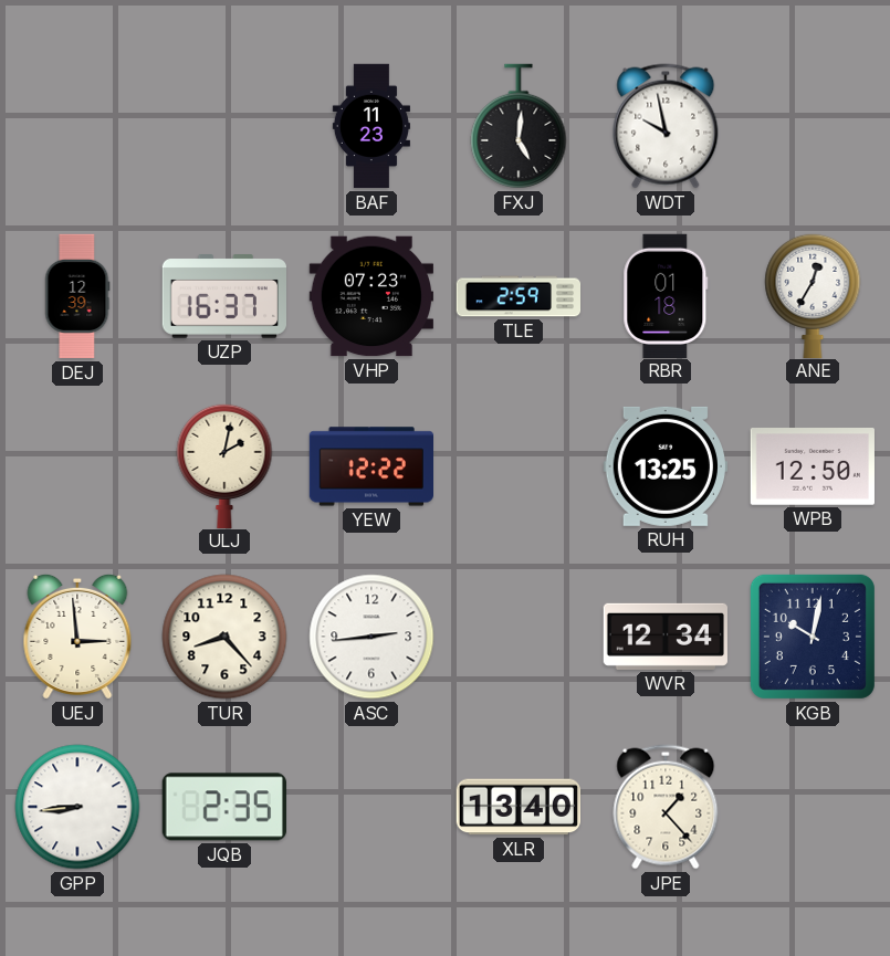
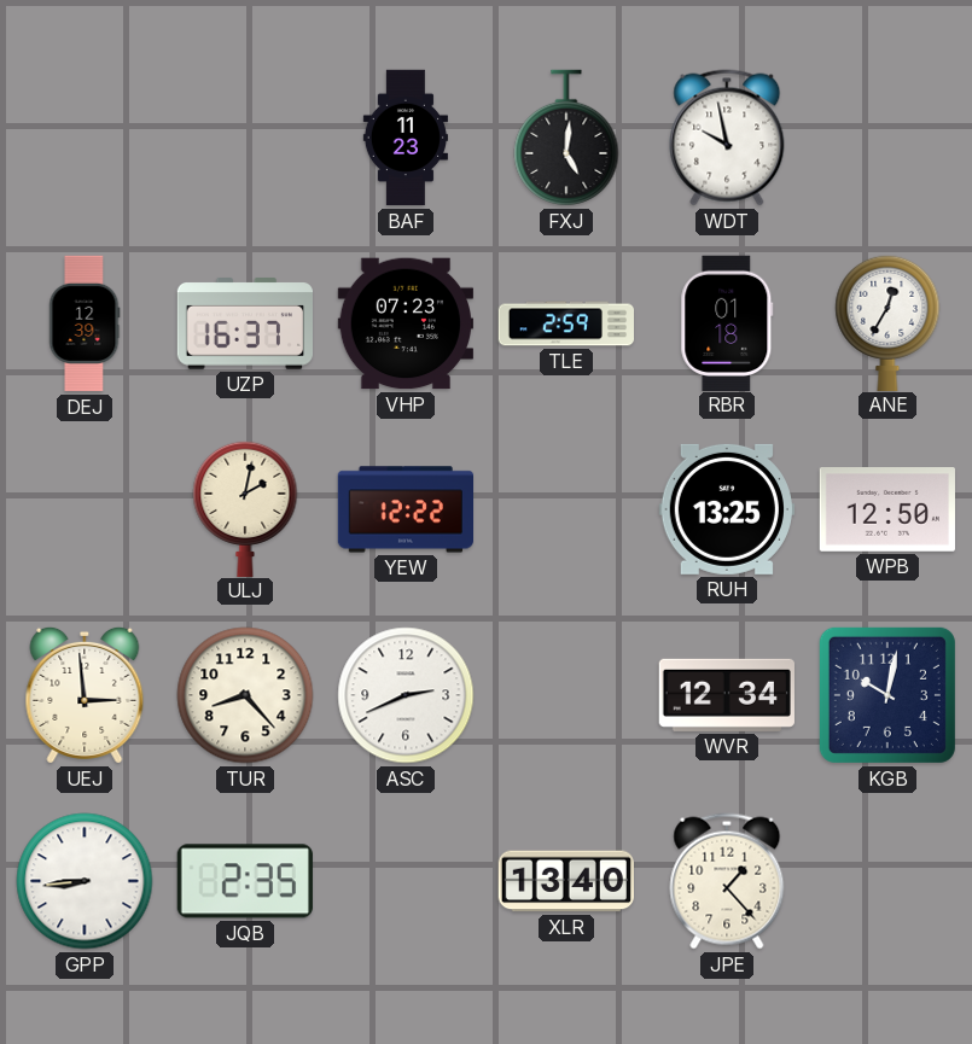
ASC: 2:44 -> 2:41 (406, 695)
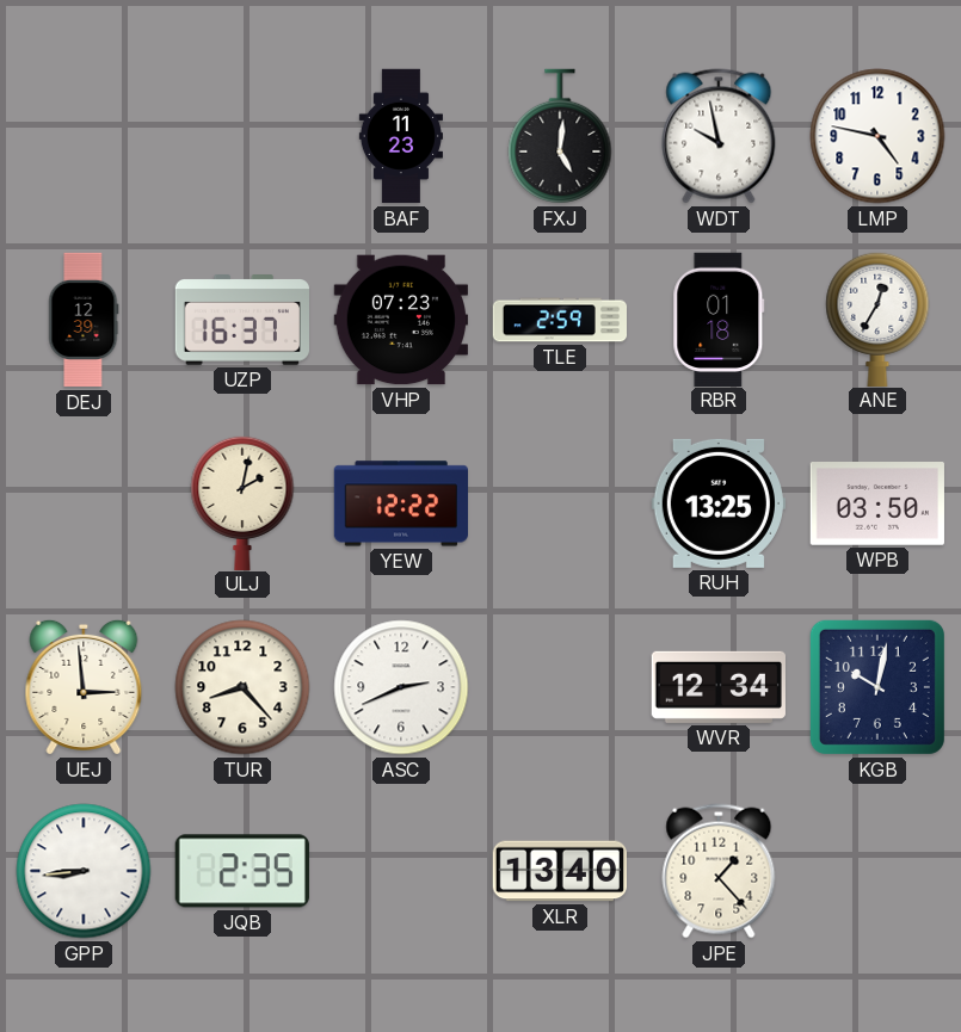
LMP: none -> 4:47 (877, 136)
WPB: 12:50 -> 03:50 (877, 505)
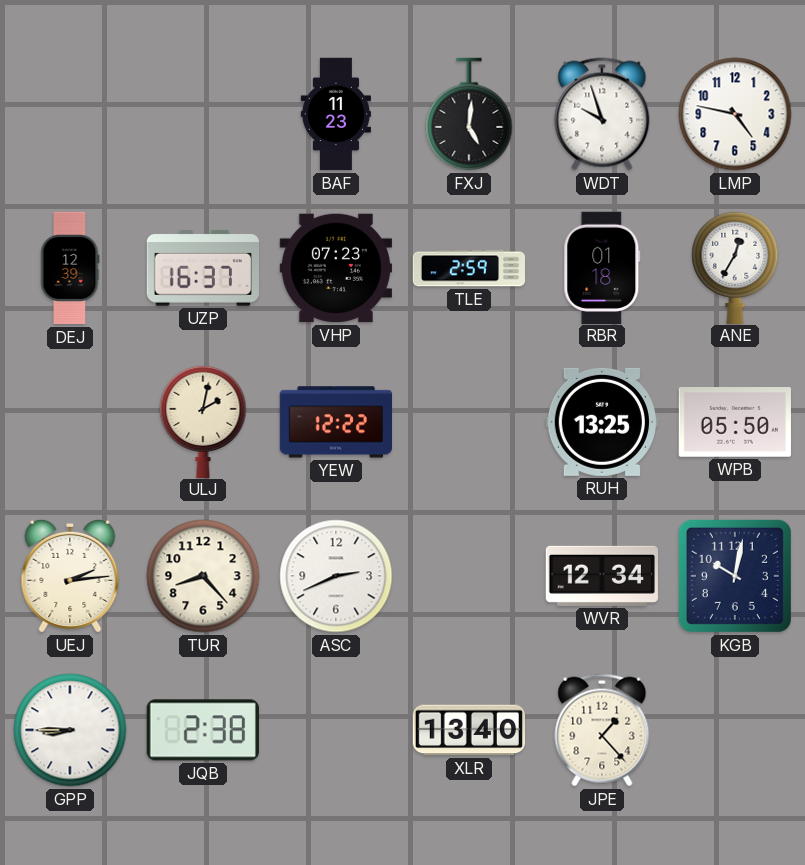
WDT: 9:58 -> 9:57 (602, 114)
WPB: 03:50 -> 05:50 (735, 423)
UEJ: 2:59 -> 2:14 (70, 576)
GPP: 8:44 -> 8:45 (70, 730)
JQB: 2:35 -> 2:38 (203, 730)
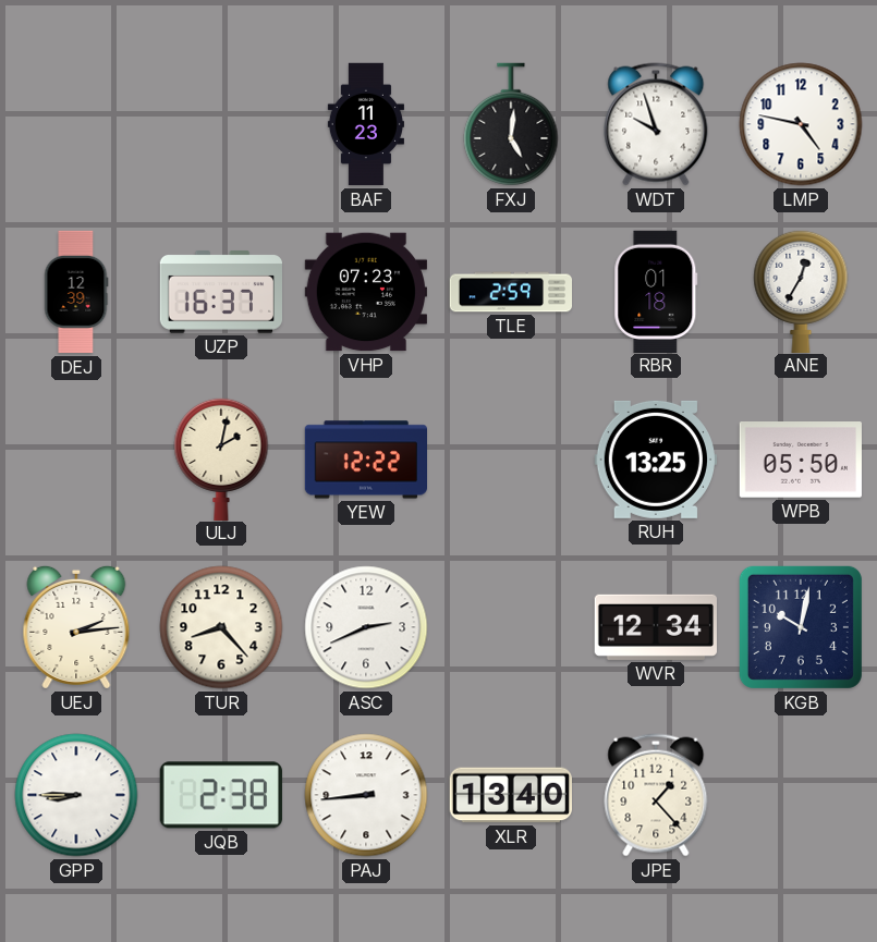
PAJ: none -> 8:44 (366, 795)
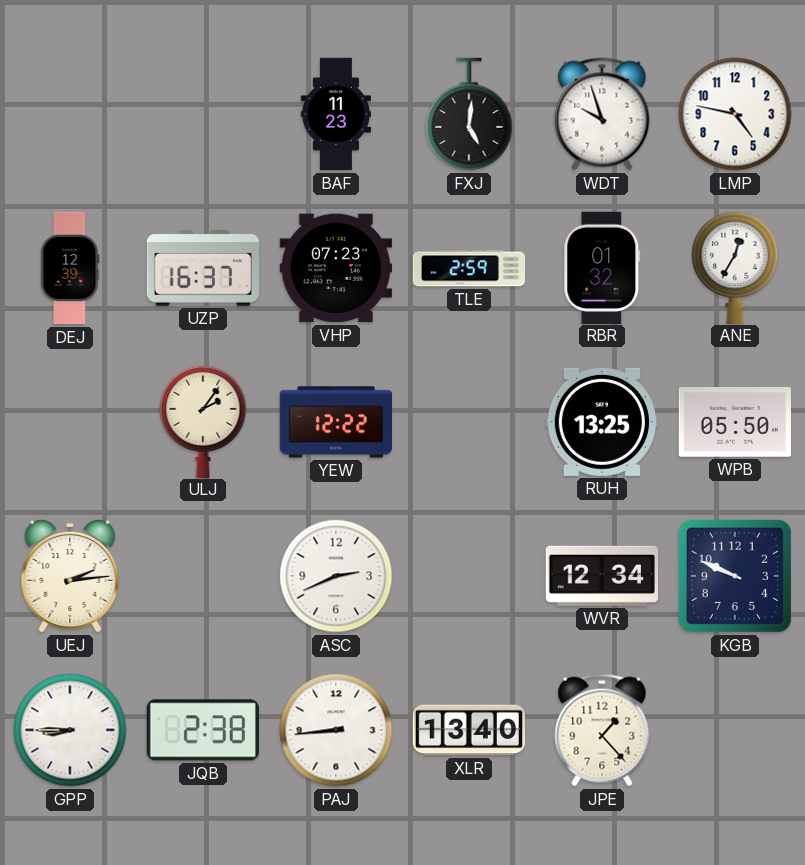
RBR: 01:18 -> 01:32 (602, 267)
ULJ: 2:02 -> 2:06 (203, 421)
TUR: 8:23 -> none (221, 627)
KGB: 10:02 -> 9:49 (735, 576)
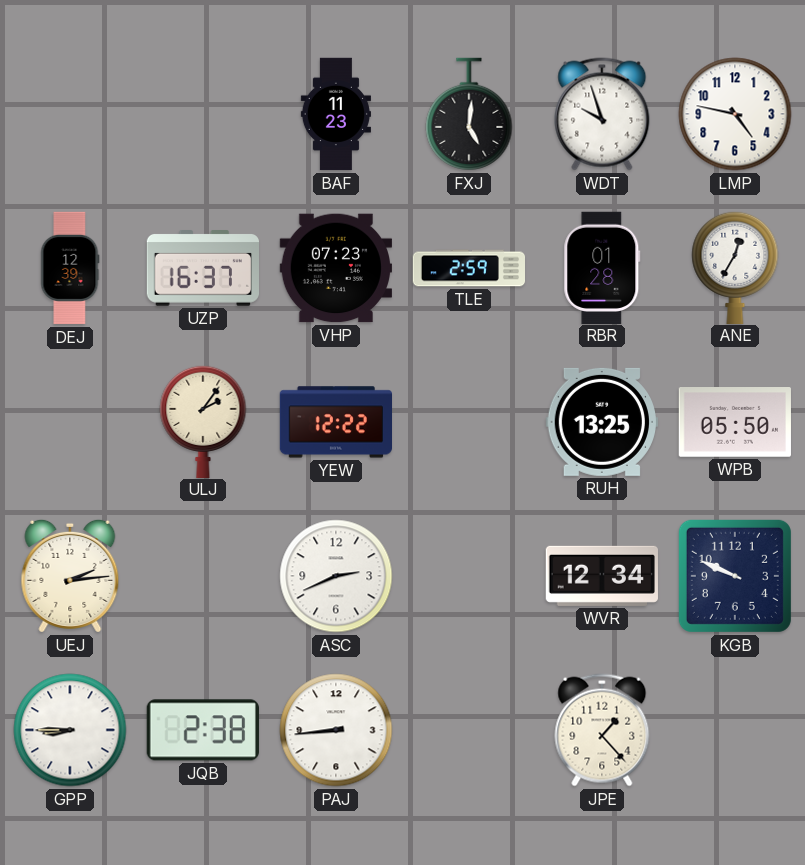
RBR: 01:32 -> 01:28 (602, 267)
XLR: 13:40 -> none (468, 730)
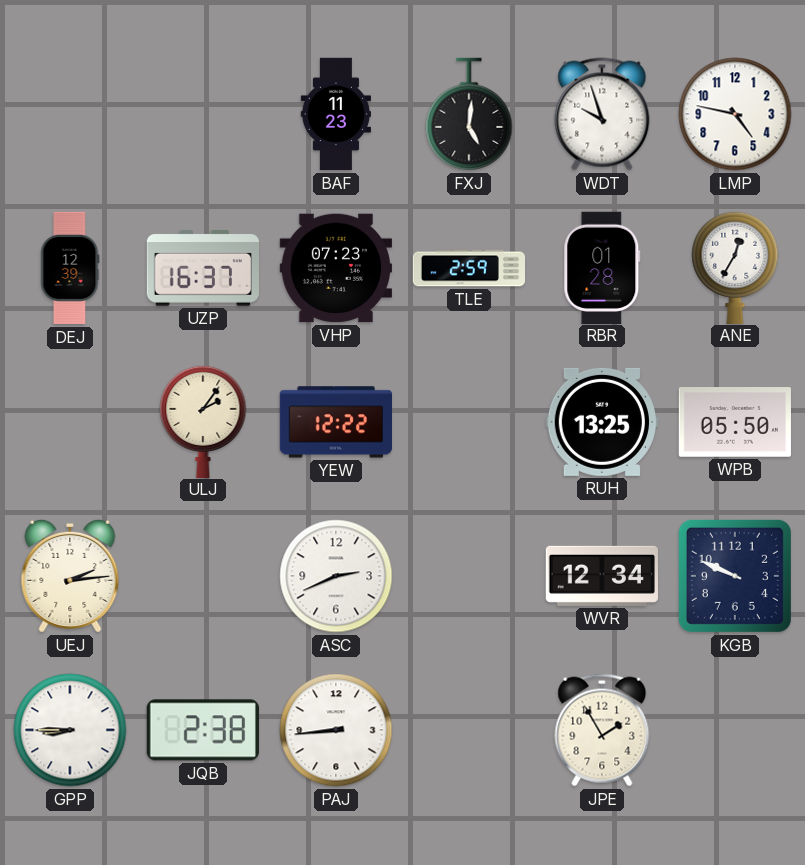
JPE: 1:23 -> 1:55 (602, 730)
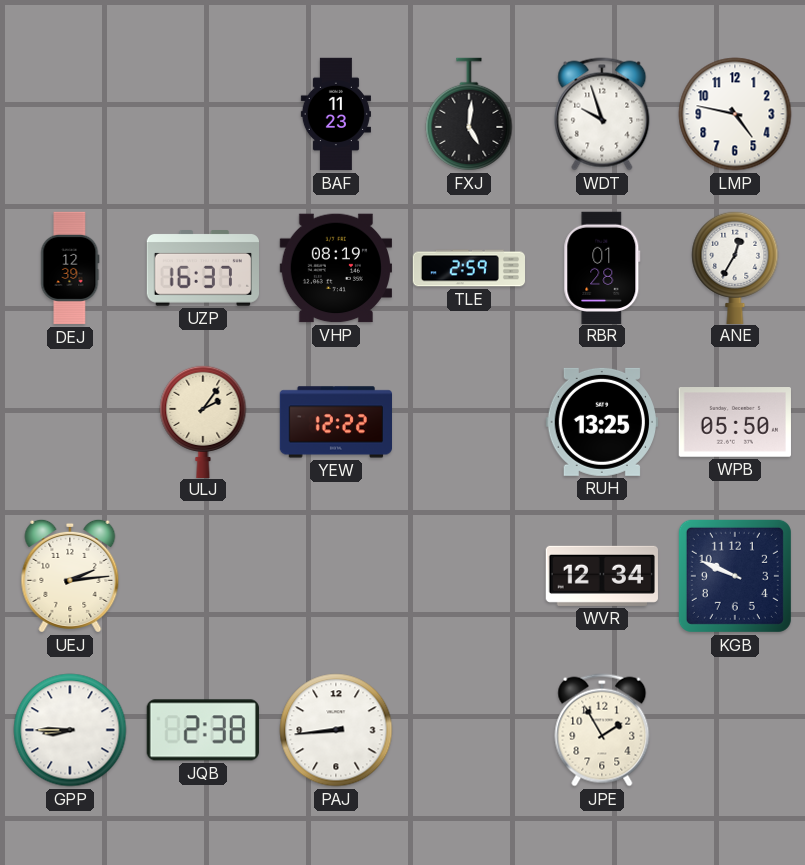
VHP: 07:23 -> 08:19 (335, 268)
ASC: 2:41 -> none (336, 576)
